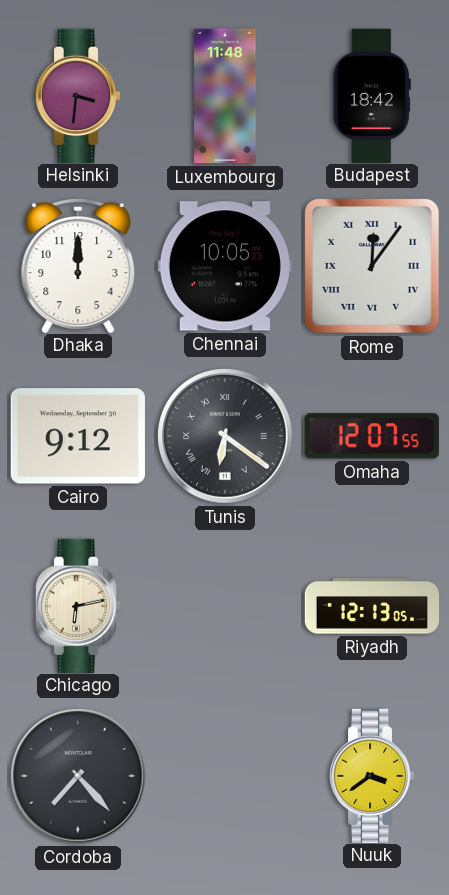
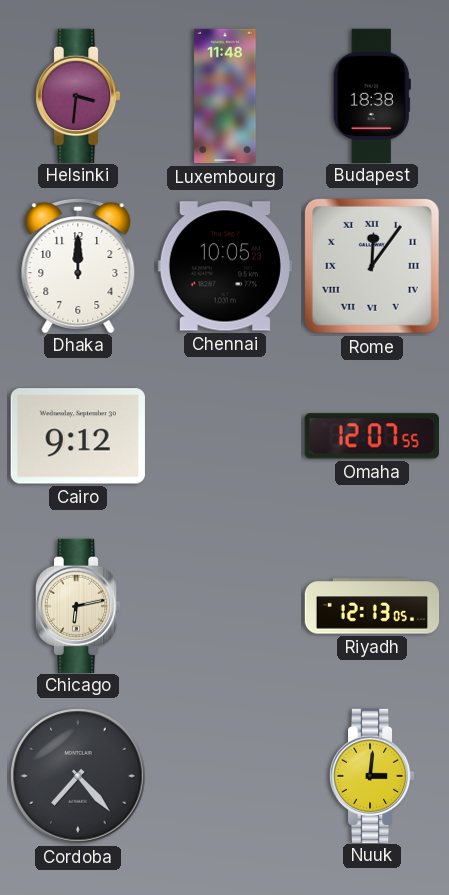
Budapest: 18:42 -> 18:38 (372, 95)
Tunis: 6:21 -> none (225, 436)
Nuuk: 3:39 -> 3:01 (372, 775)
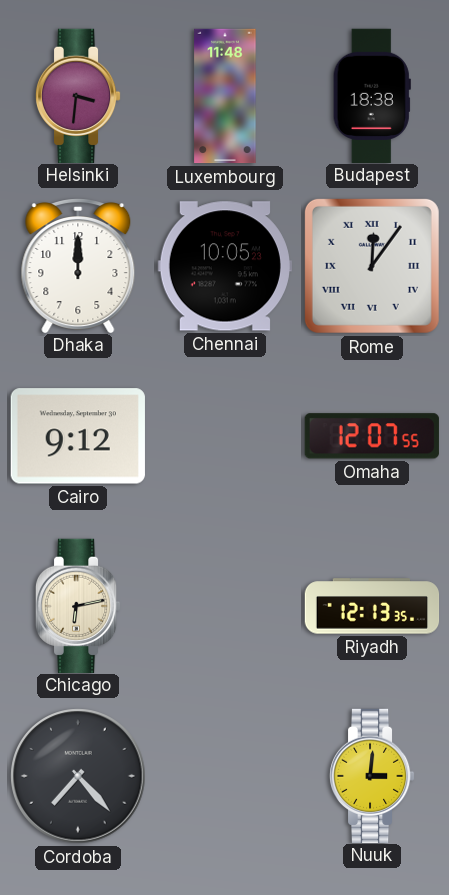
Riyadh: 12:13:05 -> 12:13:35 (372, 606)
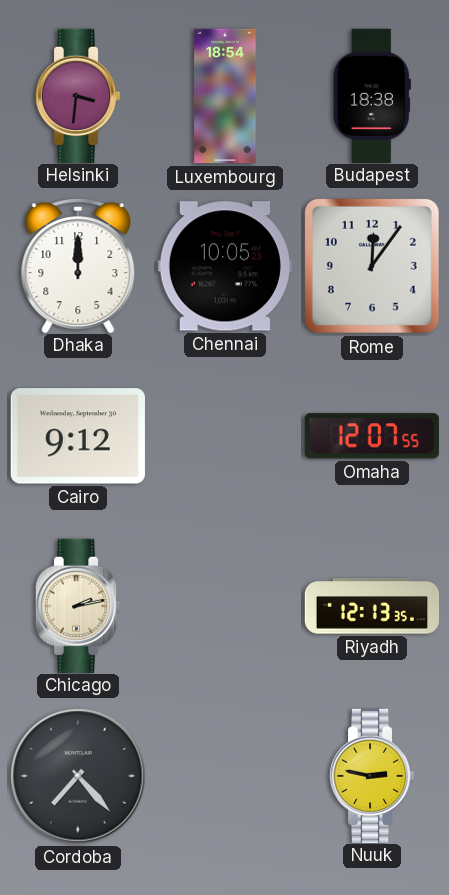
Luxembourg: 11:48 -> 18:54 (225, 96)
Rome numerals: Roman -> Arabic (372, 266)
Chicago: 6:13 -> 2:13 (78, 605)
Nuuk: 3:01 -> 2:47 (372, 775)
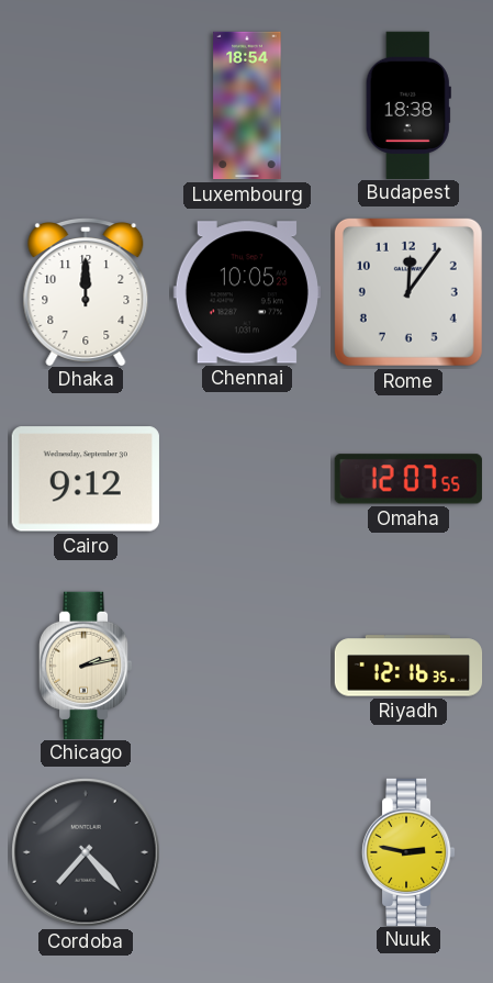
Helsinki: 3:31 -> none (78, 95)
Riyadh: 12:13 -> 12:16 (408, 666)
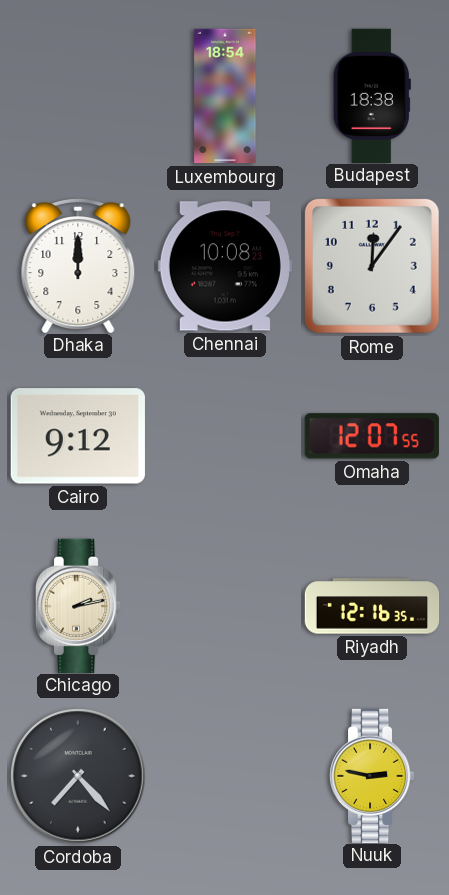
Chennai: 10:05 -> 10:08 (225, 266)
